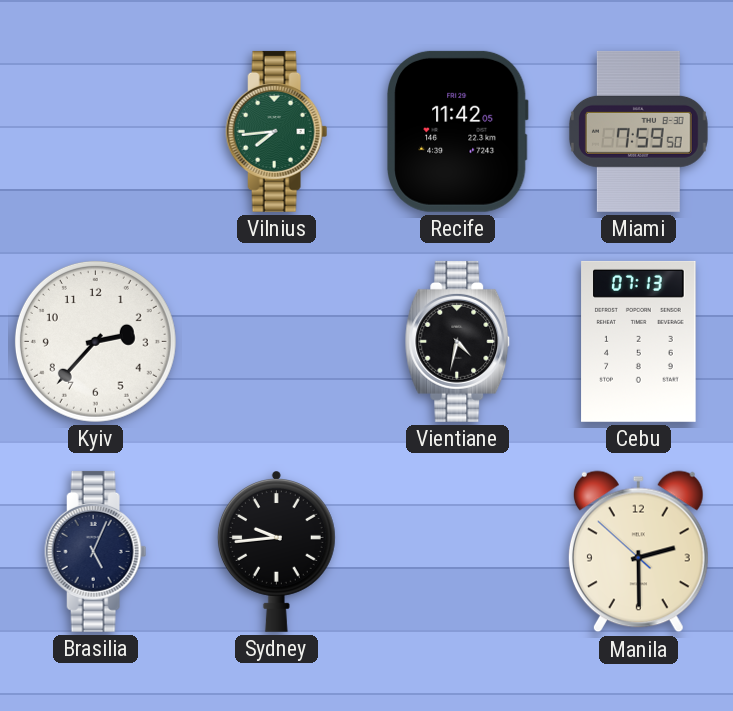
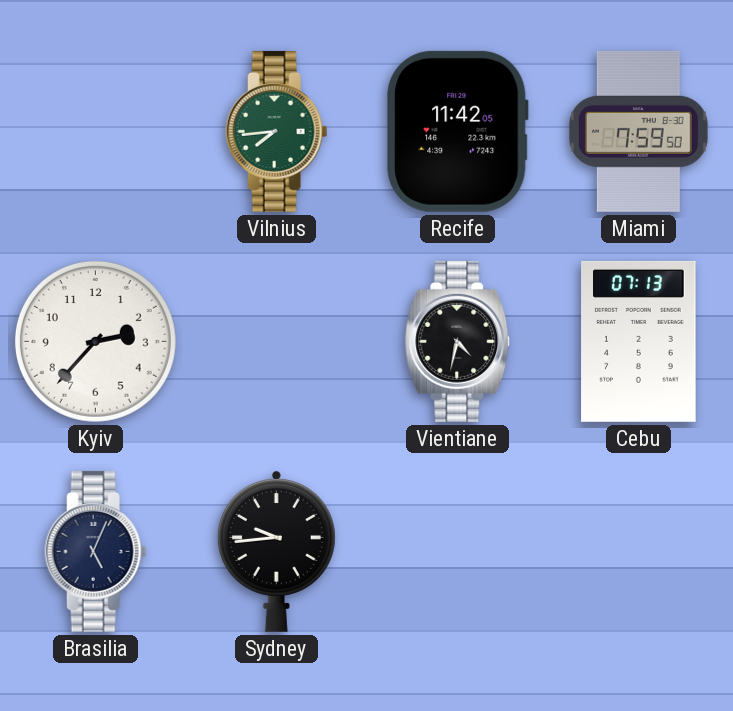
Manila: 2:29 -> none (638, 552)
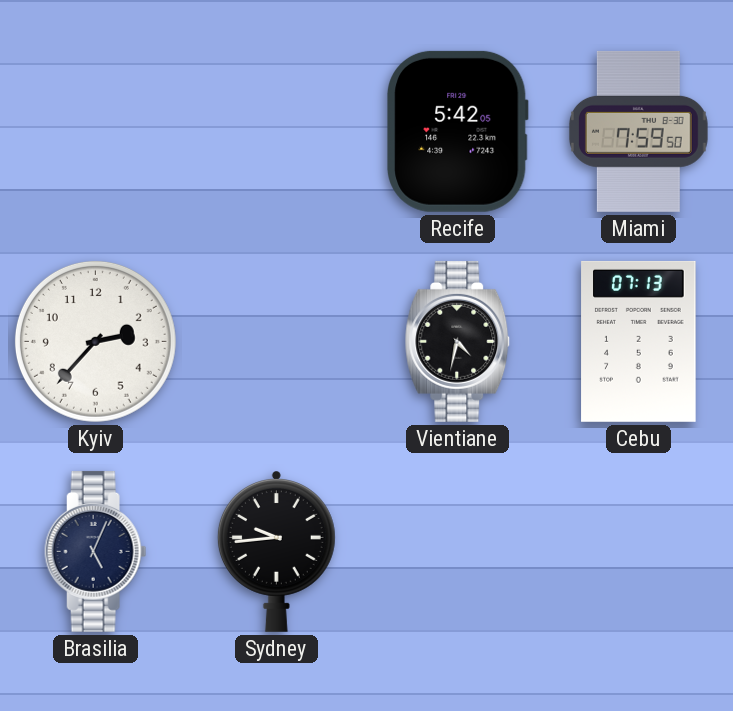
Vilnius: 7:44 -> none (277, 131)
Recife: 11:42 -> 5:42 (458, 131)
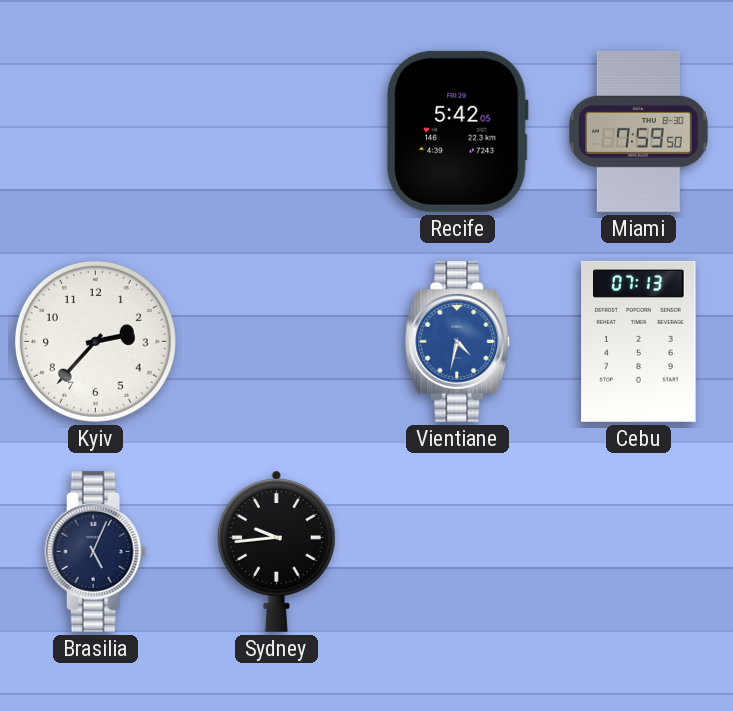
Vientiane dial: black -> blue (458, 341)
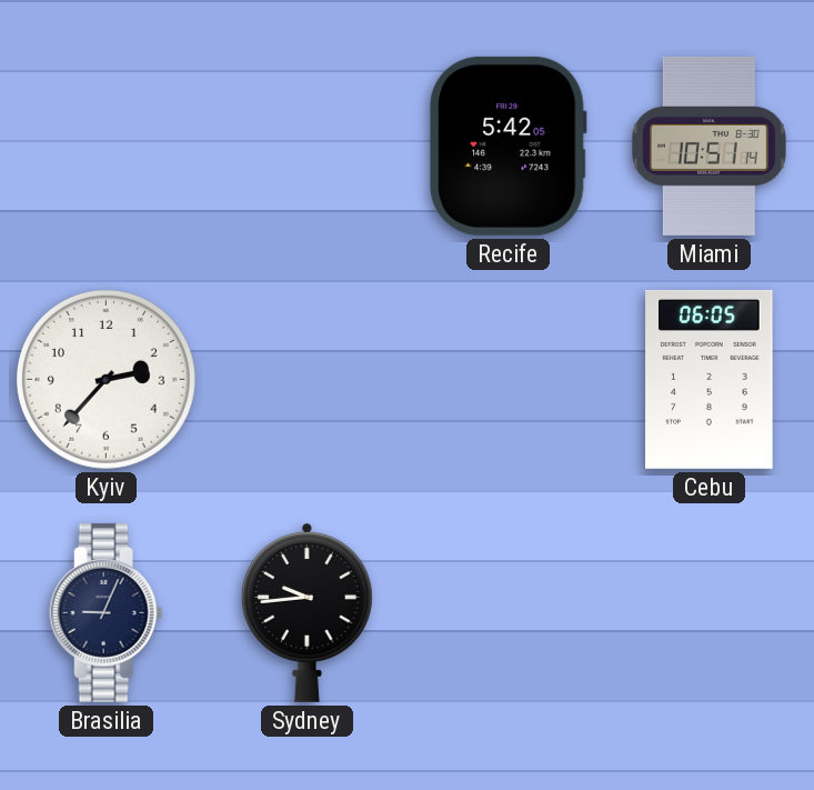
Miami: 7:59 -> 10:51 (709, 146)
Vientiane: 4:32 -> none (458, 341)
Cebu: 07:13 -> 06:05 (710, 379)
Brasilia: 5:04 -> 9:04 (107, 612)
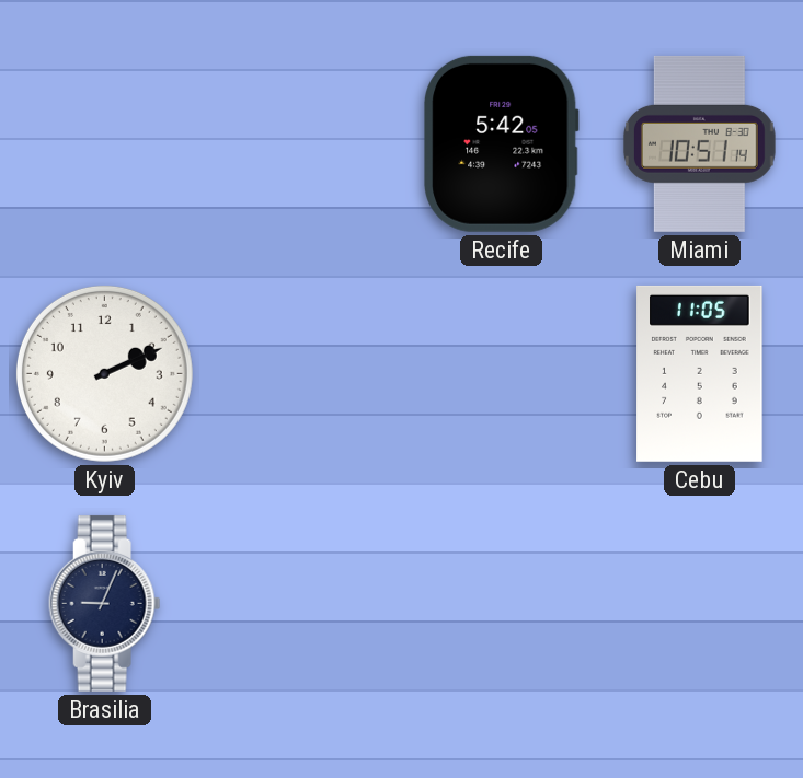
Kyiv: 2:37 -> 2:11 (104, 373)
Cebu: 06:05 -> 11:05 (700, 373)
Sydney: 9:44 -> none (306, 612)
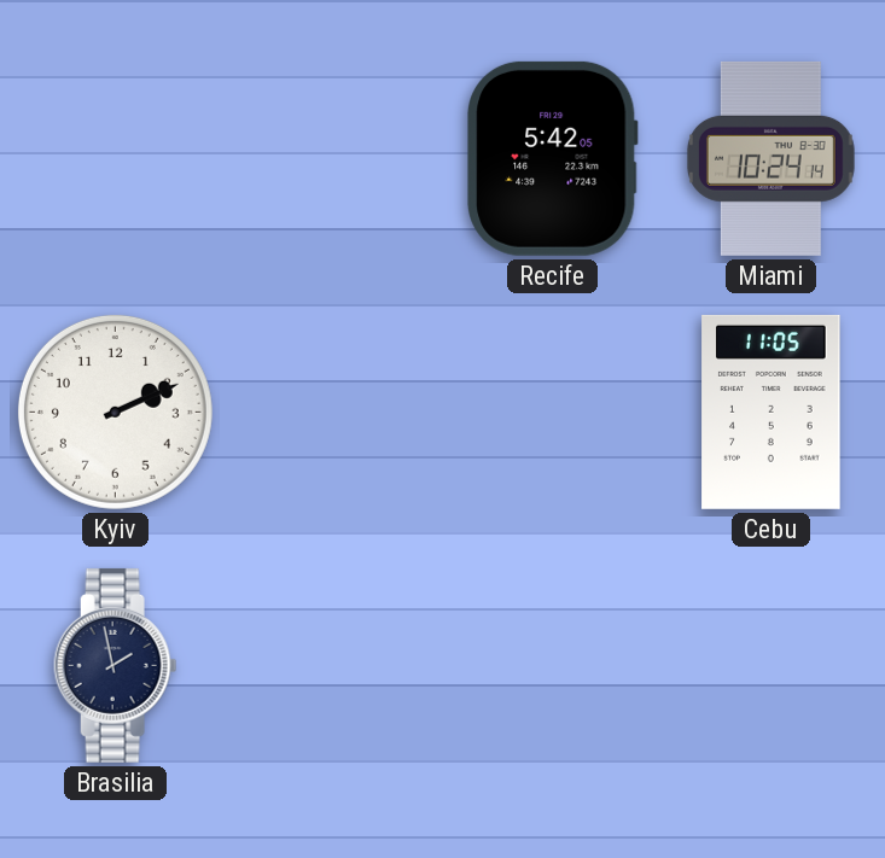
Miami: 10:51 -> 10:24 (770, 158)
Brasilia: 9:04 -> 1:58 (116, 665)
